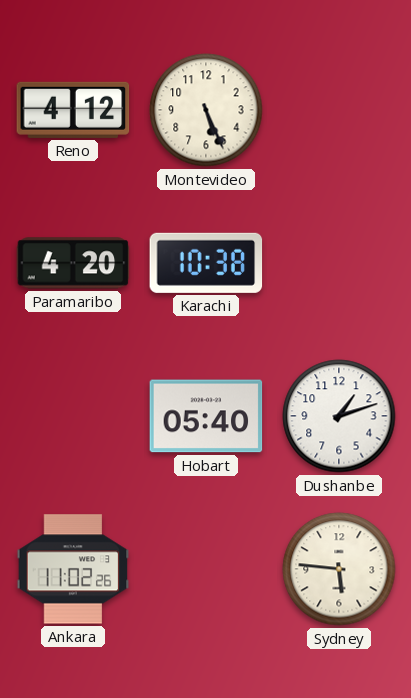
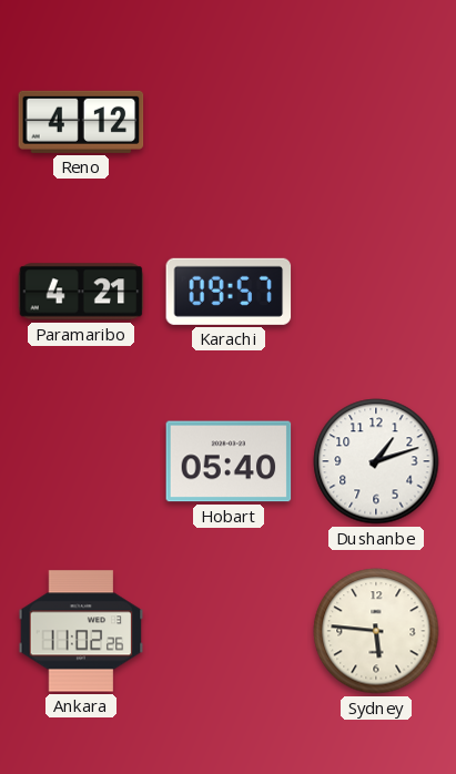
Montevideo: 5:26 -> none (206, 110)
Paramaribo: 4:20 -> 4:21 (81, 292)
Karachi: 10:38 -> 09:57 (229, 292)
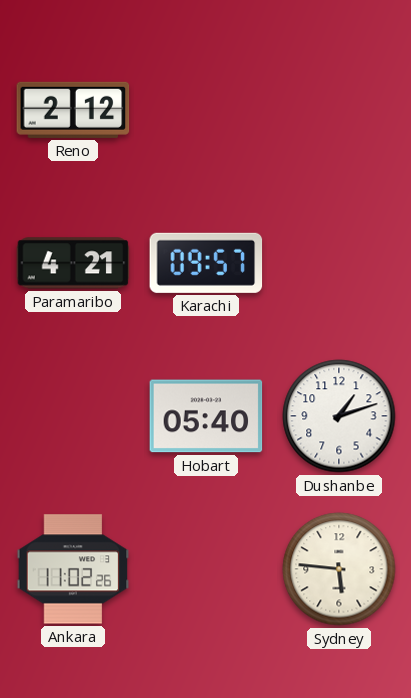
Reno: 4:12 -> 2:12 (73, 110)
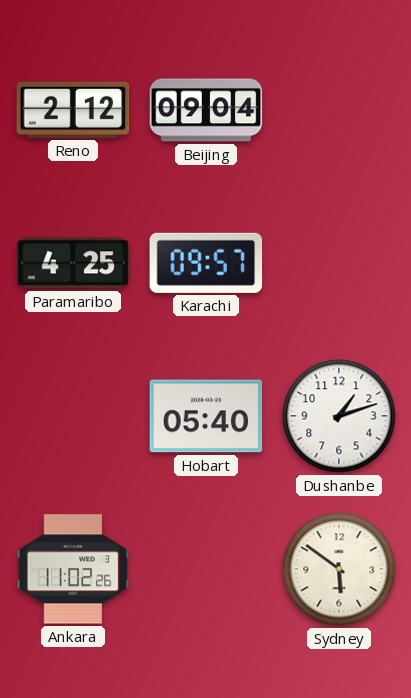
Beijing: none -> 09:04 (206, 110)
Paramaribo: 4:21 -> 4:25 (73, 263)
Sydney: 5:46 -> 5:51 (339, 569)
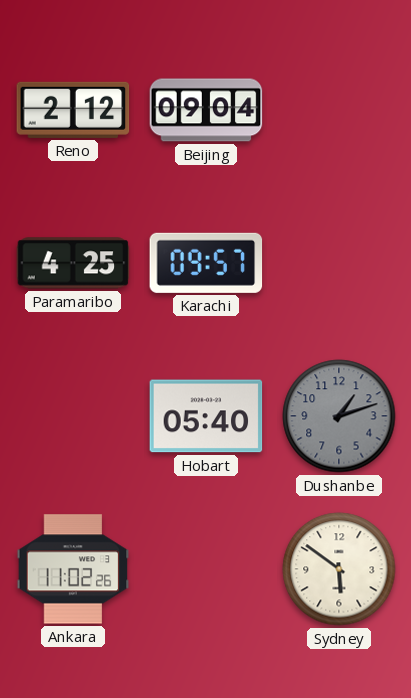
Dushanbe dial: white -> grey (339, 416)
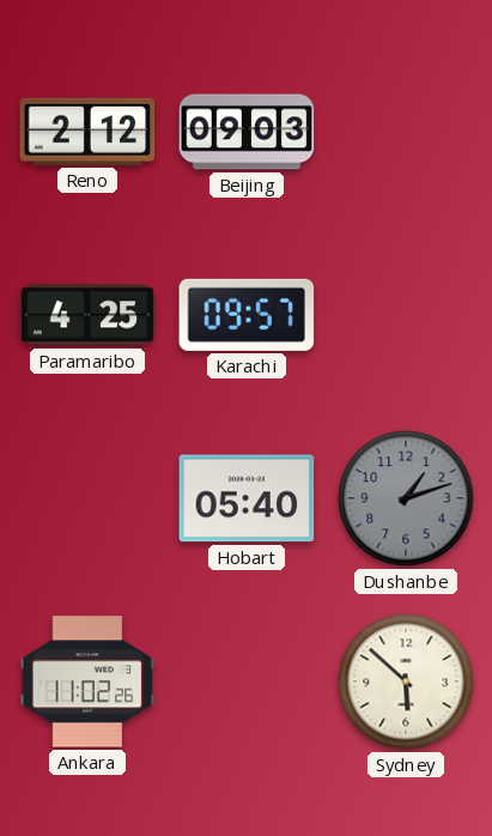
Beijing: 09:04 -> 09:03 (247, 132)
Sydney: 5:51 -> 5:52 (406, 681)
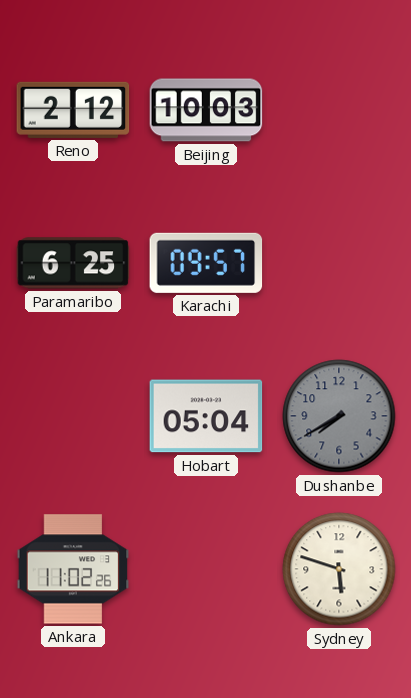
Beijing: 09:03 -> 10:03 (206, 110)
Paramaribo: 4:25 -> 6:25 (73, 263)
Hobart: 05:40 -> 05:04 (206, 416)
Dushanbe: 1:12 -> 7:40 (339, 416)
Sydney: 5:52 -> 5:48 (339, 569)
